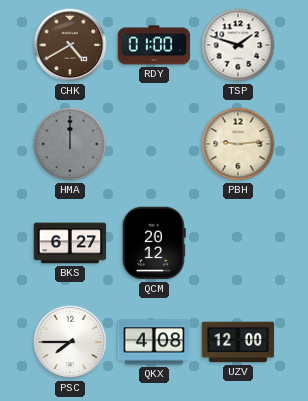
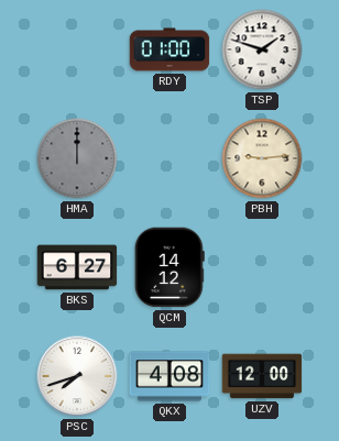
CHK: 4:40 -> none (70, 45)
QCM: 20:12 -> 14:12 (169, 267)
PSC: 7:45 -> 7:42 (77, 376)
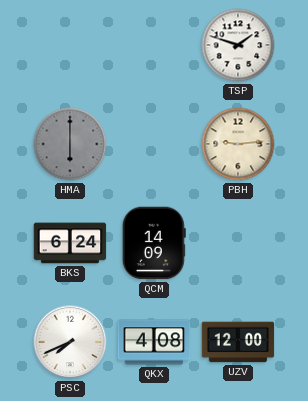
RDY: 01:00 -> none (169, 49)
HMA: 12:00 -> 6:00 (70, 144)
BKS: 6:27 -> 6:24 (70, 243)
QCM: 14:12 -> 14:09 (154, 243)
PSC: 7:42 -> 7:41 (70, 342)
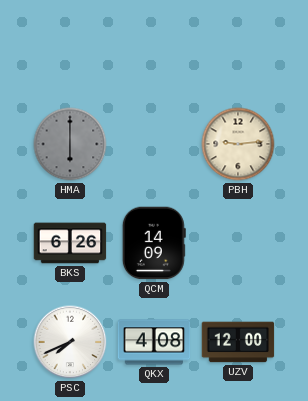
TSP: 1:48 -> none (238, 45)
BKS: 6:24 -> 6:26 (70, 243)
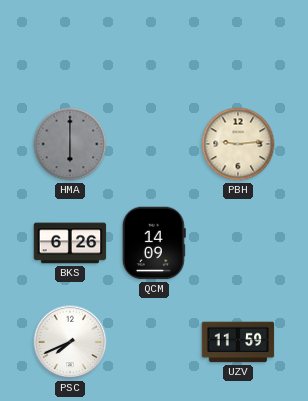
QKX: 4:08 -> none (154, 342)
UZV: 12:00 -> 11:59 (238, 342)
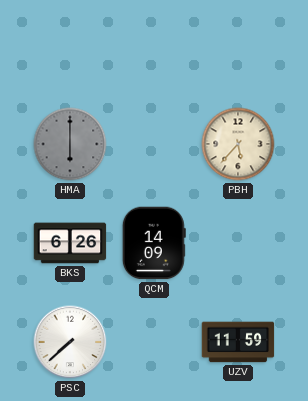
PBH: 9:14 -> 5:37 (238, 144)
PSC: 7:41 -> 7:38 (70, 342)
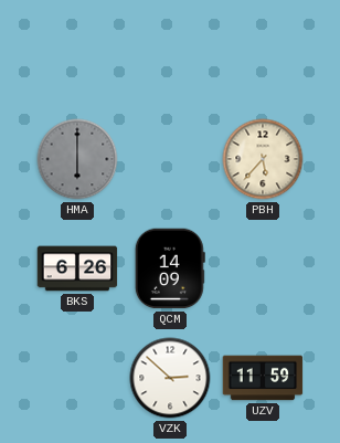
PSC: 7:38 -> none (70, 342)
VZK: none -> 2:52 (170, 378)
